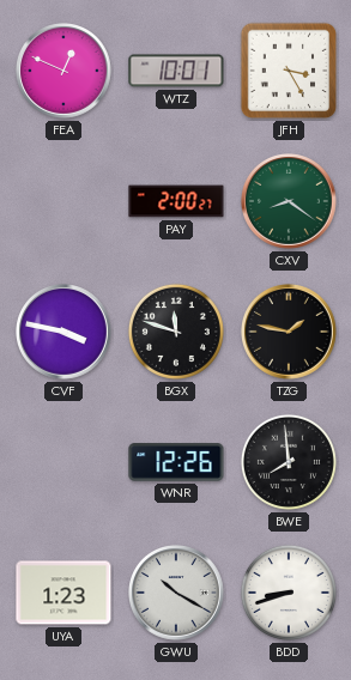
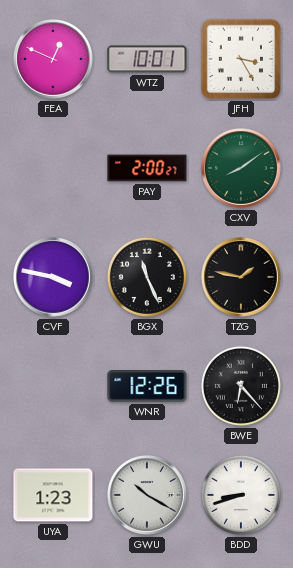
CXV: 8:21 -> 8:09 (242, 169)
BGX: 11:48 -> 11:26 (147, 277)
BWE: 7:59 -> 6:23 (241, 386)
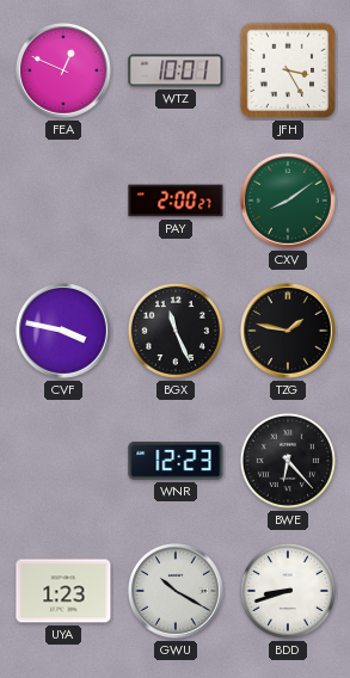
WNR: 12:26 -> 12:23 (176, 461)
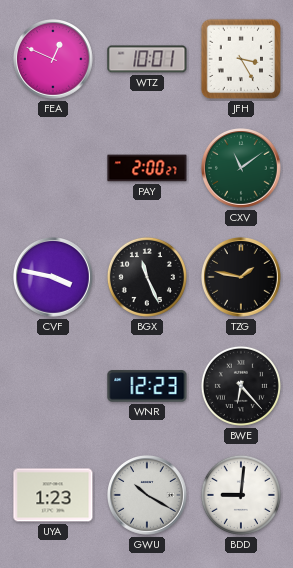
CXV: 8:09 -> 11:09 (242, 169)
BDD: 8:42 -> 9:01 (241, 495)
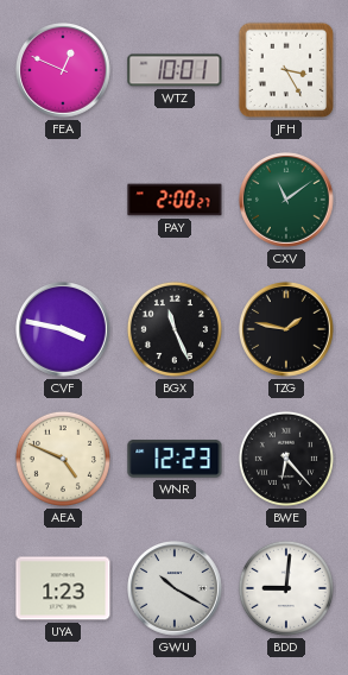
AEA: none -> 4:49 (63, 459)
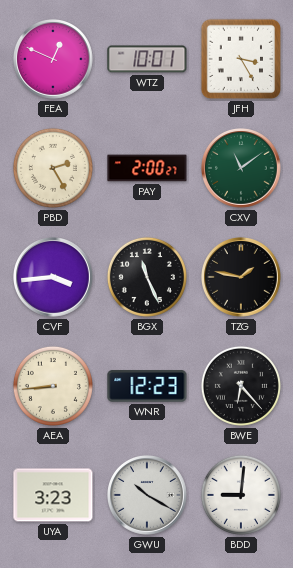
PBD: none -> 2:25 (53, 168)
CVF: 3:47 -> 3:44 (54, 278)
AEA: 4:49 -> 8:44 (53, 386)
UYA: 1:23 -> 3:23 (53, 495)
